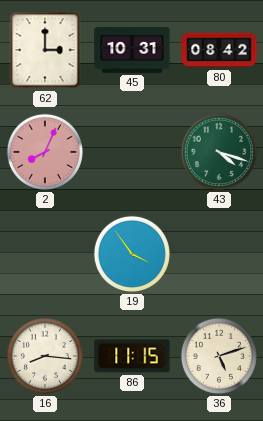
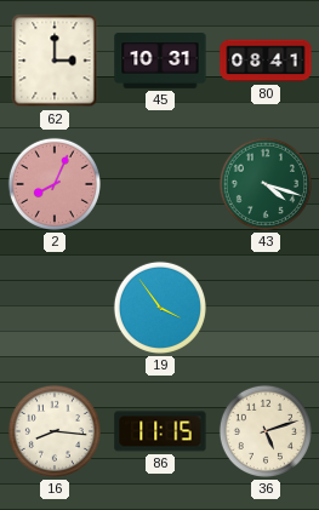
80: 08:42 -> 08:41 (266, 61)
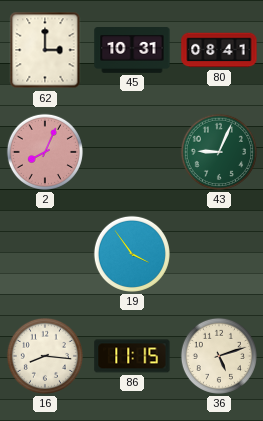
43: 4:18 -> 9:04 (219, 152)
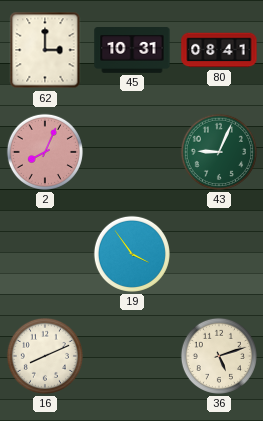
16: 8:16 -> 8:11 (45, 356)
86: 11:15 -> none (132, 356)
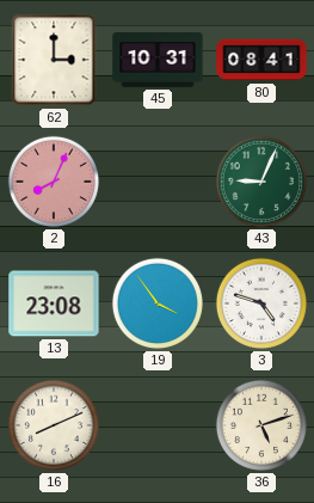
13: none -> 23:08 (54, 303)
3: none -> 4:48 (261, 303)
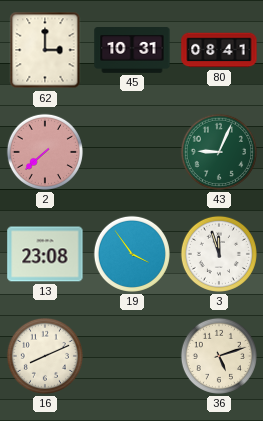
2: 8:04 -> 7:38 (45, 152)
3: 4:48 -> 11:57 (219, 254)
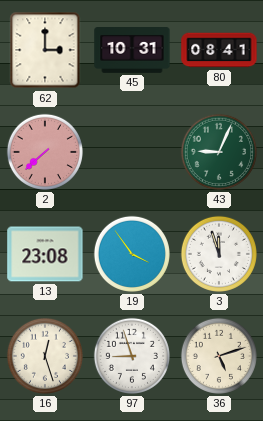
16: 8:11 -> 12:27 (45, 356)
97: none -> 8:57 (132, 356)
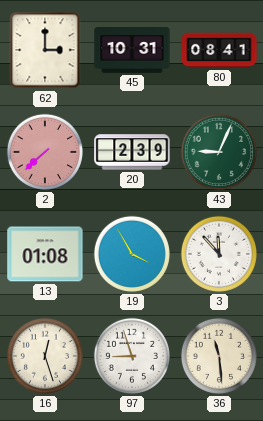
20: none -> 2:39 (132, 152)
13: 23:08 -> 01:08 (45, 254)
19: 3:54 -> 3:55 (132, 254)
3: 11:57 -> 11:53 (219, 254)
36: 5:12 -> 11:29 (219, 356)
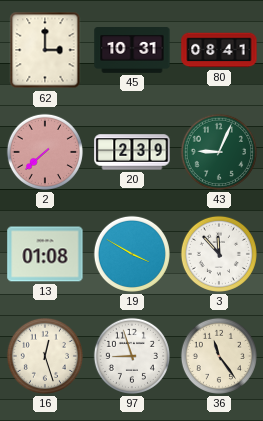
19: 3:55 -> 3:50 (132, 254)
36: 11:29 -> 11:24 (219, 356)
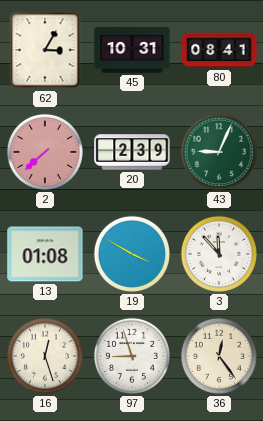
62: 3:00 -> 3:05 (45, 50)
36: 11:24 -> 12:24 (219, 356)
